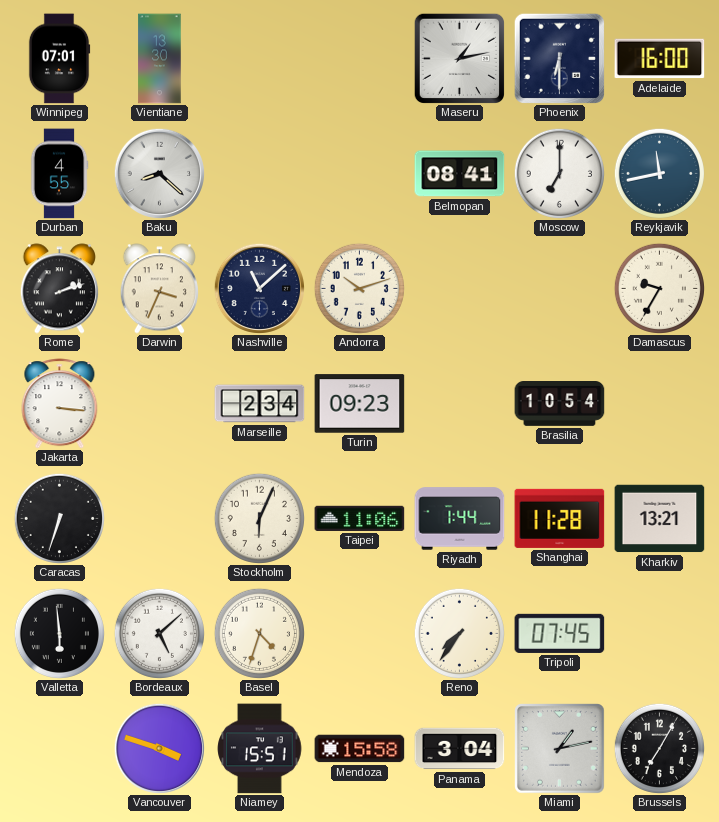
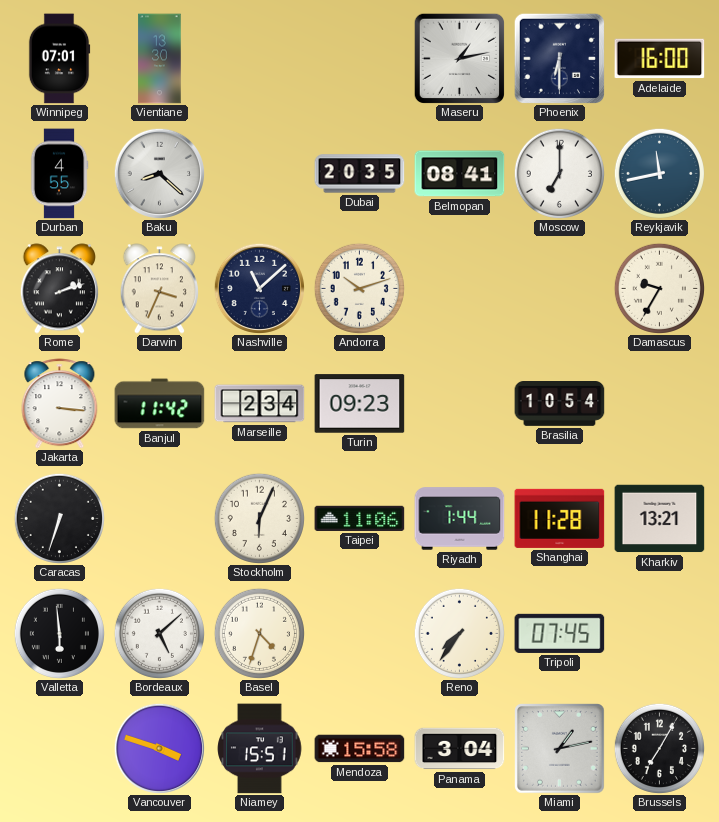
Dubai: none -> 20:35 (360, 174)
Banjul: none -> 11:42 (160, 404)
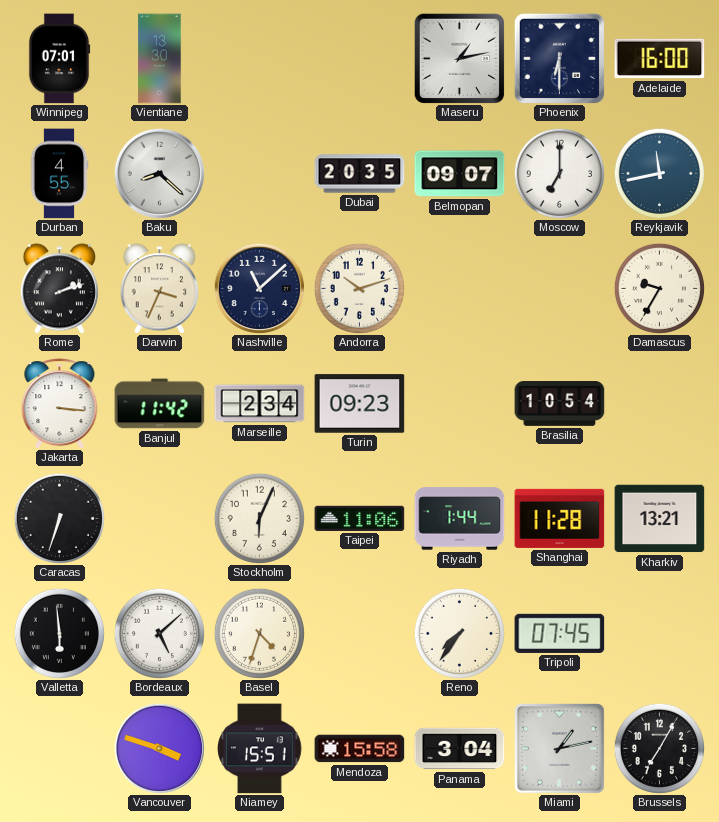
Belmopan: 08:41 -> 09:07 (460, 174)
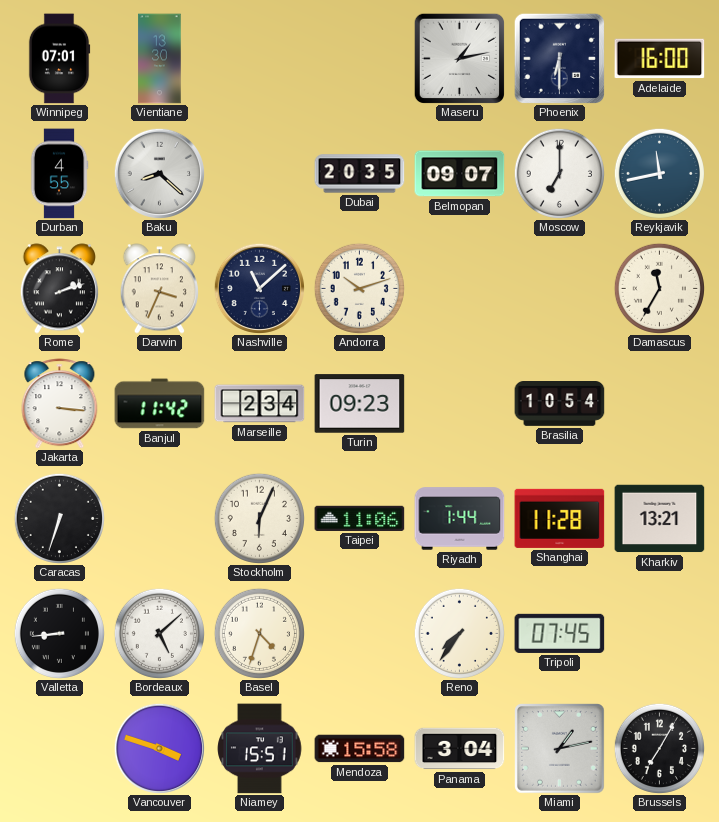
Damascus: 9:35 -> 11:35 (659, 288)
Valletta: 5:59 -> 8:44 (59, 633)
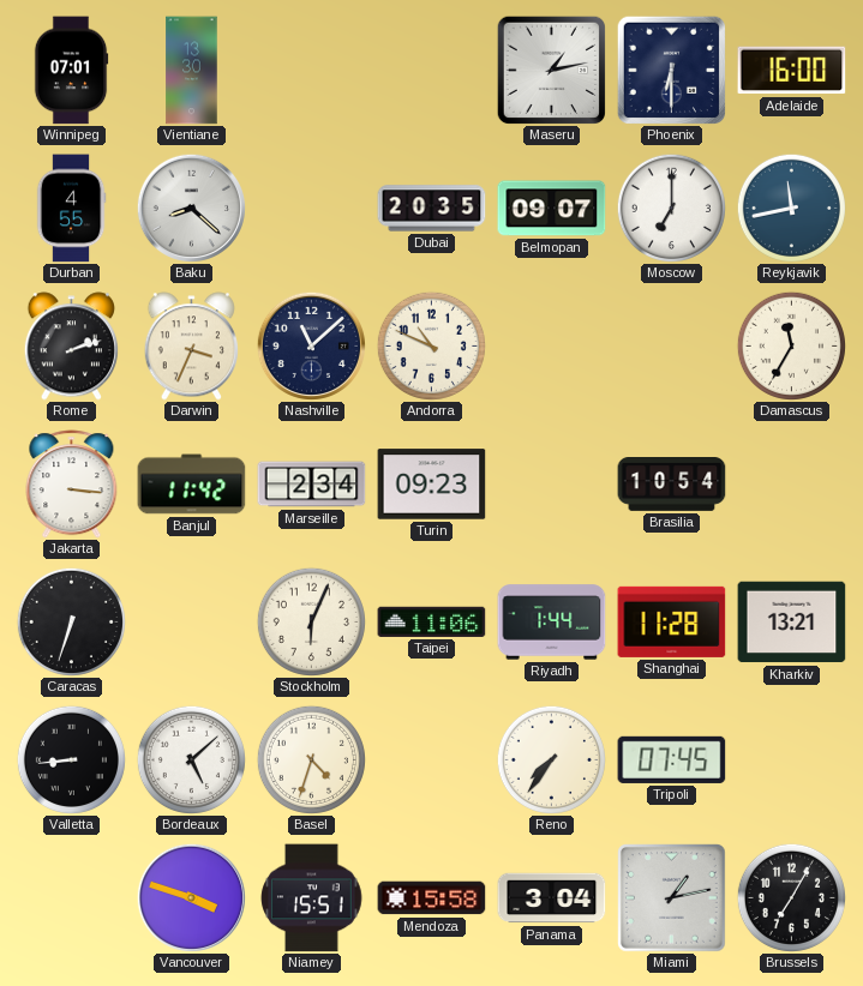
Andorra: 10:12 -> 10:49 (431, 345)
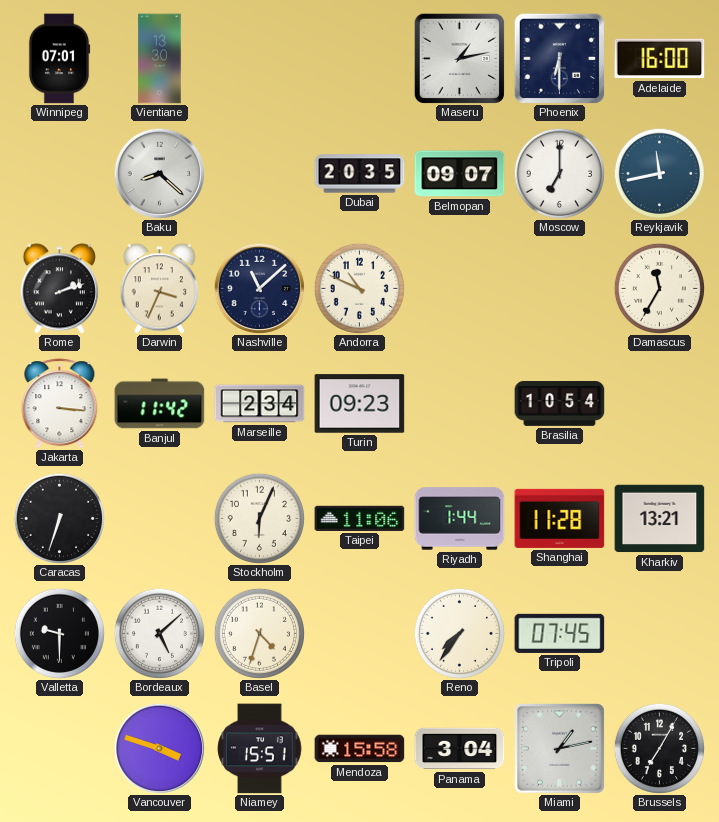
Durban: 4:55 -> none (71, 209)
Valletta: 8:44 -> 9:30 (59, 633)
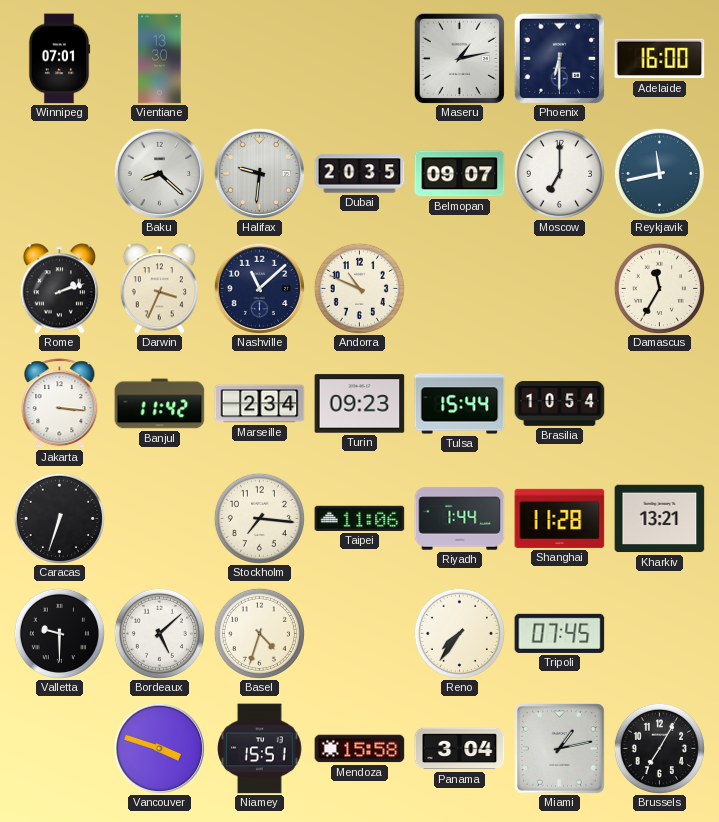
Halifax: none -> 9:31 (259, 173)
Tulsa: none -> 15:44 (460, 404)
Stockholm: 6:04 -> 7:16 (259, 518)
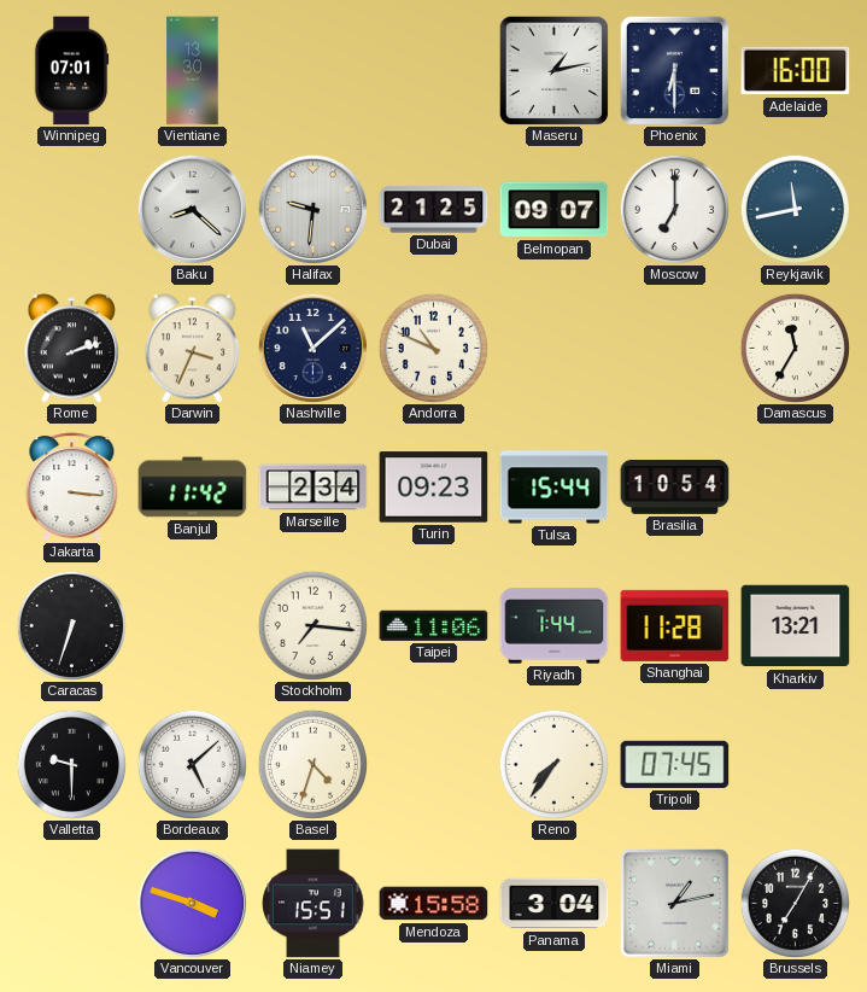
Dubai: 20:35 -> 21:25 (434, 210)
